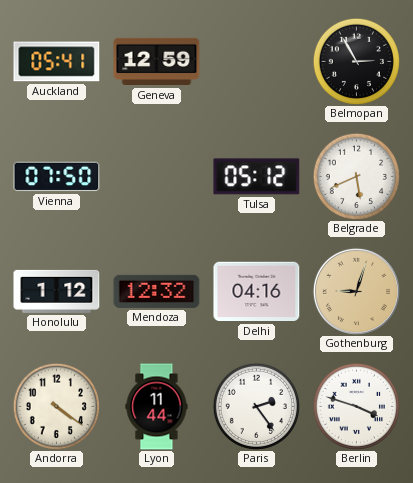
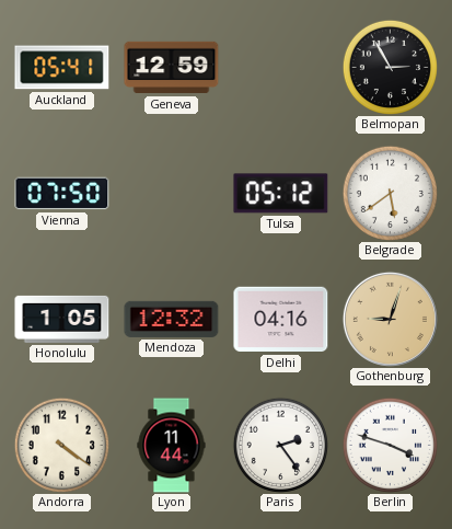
Belgrade: 5:41 -> 5:39 (390, 193)
Honolulu: 1:12 -> 1:05 (62, 319)
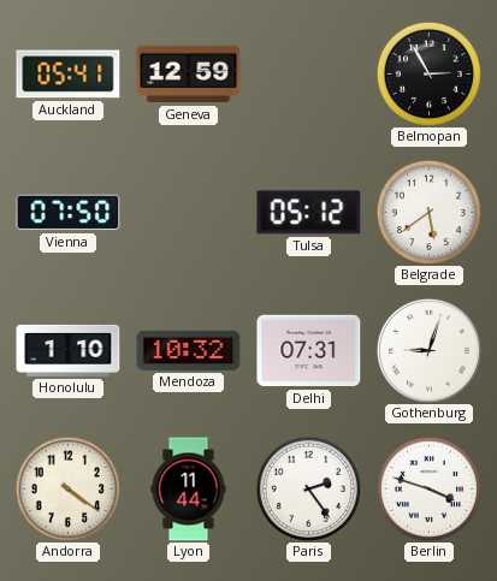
Honolulu: 1:05 -> 1:10 (69, 350)
Mendoza: 12:32 -> 10:32 (189, 350)
Delhi: 04:16 -> 07:31 (309, 351)
Gothenburg dial: champagne -> white (428, 350)
